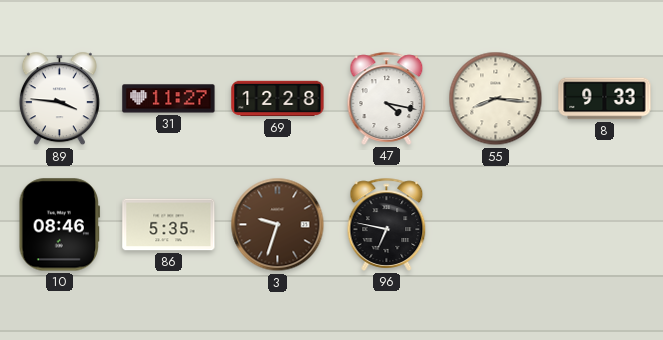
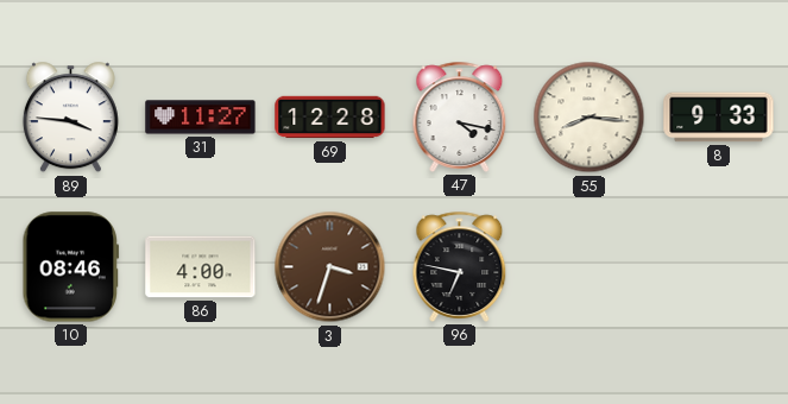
86: 5:35 -> 4:00 (201, 267)
3: 9:33 -> 3:33 (330, 267)
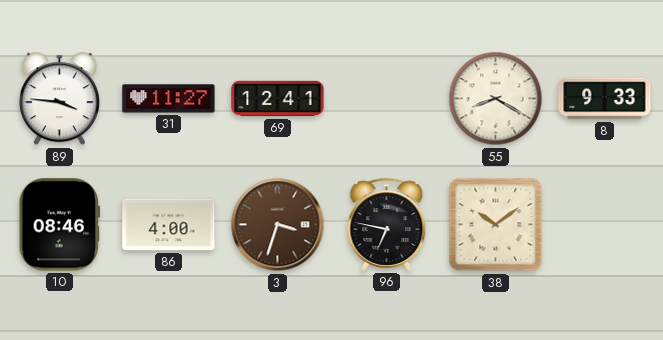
69: 12:28 -> 12:41 (278, 99)
47: 4:17 -> none (460, 116)
55: 8:16 -> 8:20 (496, 99)
38: none -> 10:09 (496, 225)
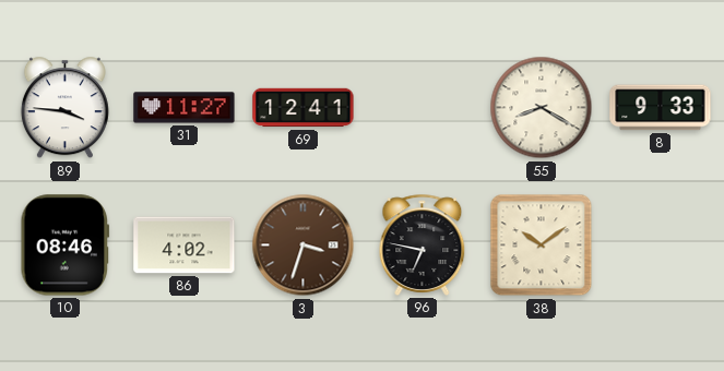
86: 4:00 -> 4:02 (185, 246)
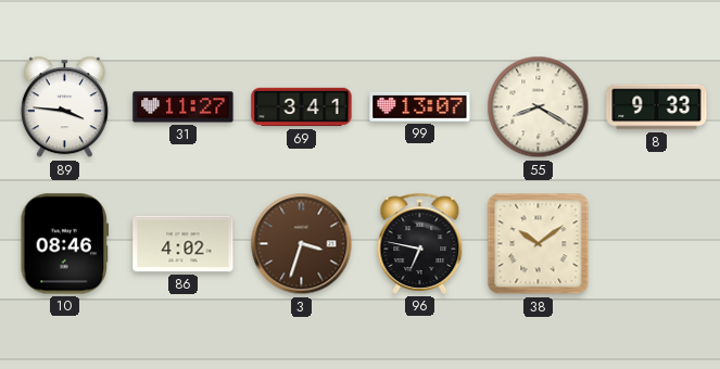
69: 12:41 -> 3:41 (302, 107)
99: none -> 13:07 (420, 106)
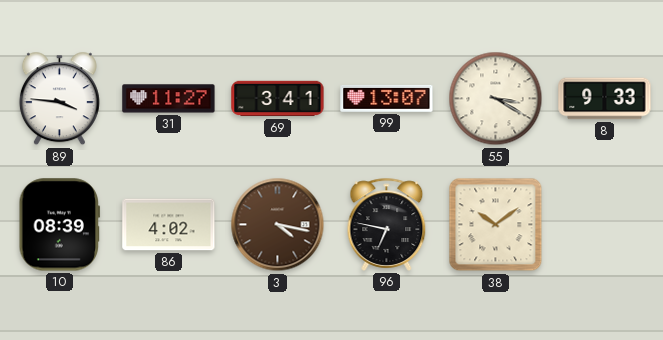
55: 8:20 -> 3:20 (496, 99)
10: 08:46 -> 08:39 (60, 225)
3: 3:33 -> 4:17 (278, 225)
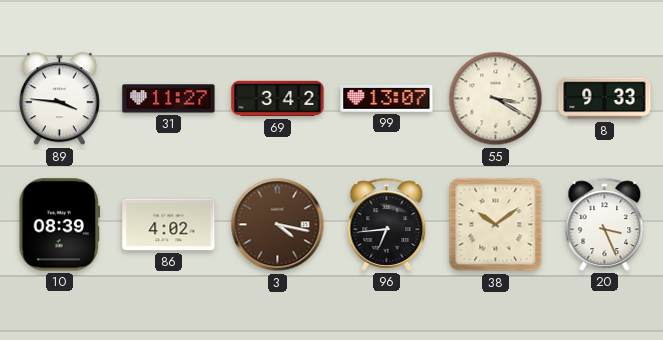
69: 3:41 -> 3:42 (278, 99)
96: 6:47 -> 6:44 (387, 224)
20: none -> 3:26 (605, 224)
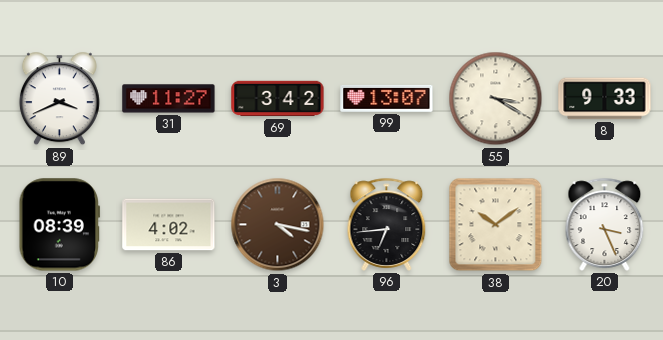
89: 3:46 -> 3:41 (59, 99)
